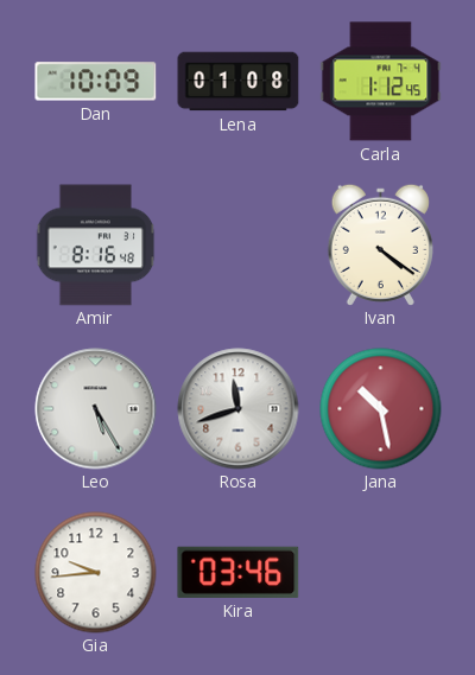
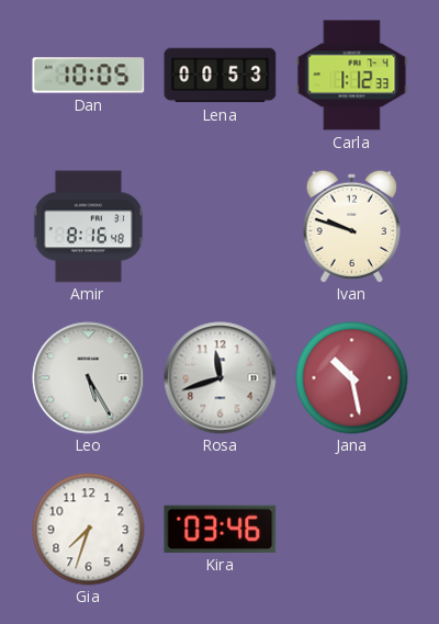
Dan: 10:09 -> 10:05 (89, 76)
Lena: 01:08 -> 00:53 (221, 76)
Carla: 1:12:45 -> 1:12:33 (352, 76)
Ivan: 4:21 -> 9:48 (351, 226)
Gia: 9:44 -> 7:33 (89, 530)
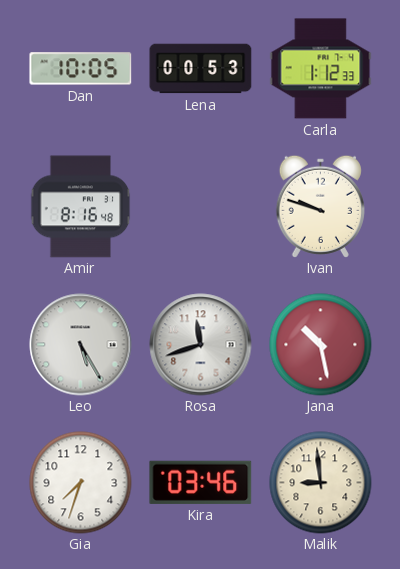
Malik: none -> 8:59 (321, 483)
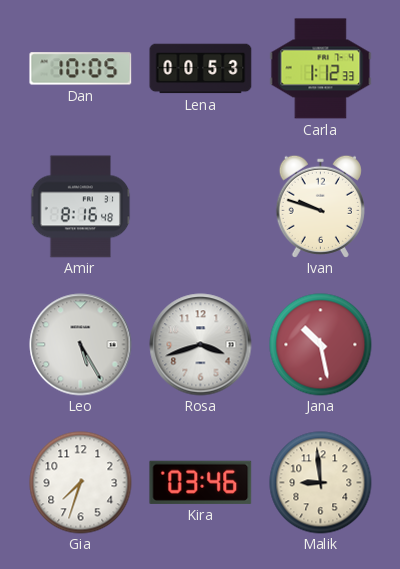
Rosa: 11:42 -> 3:42 (201, 345)
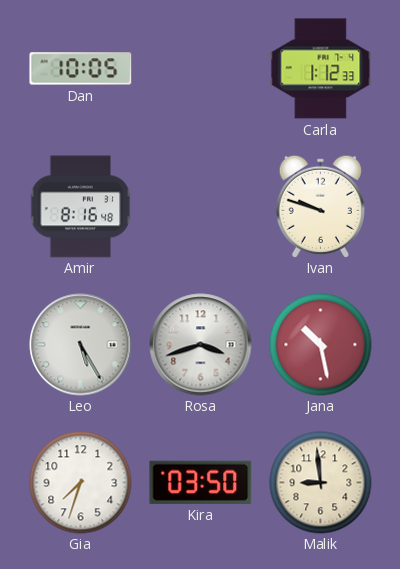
Lena: 00:53 -> none (201, 69)
Kira: 03:46 -> 03:50 (201, 482)
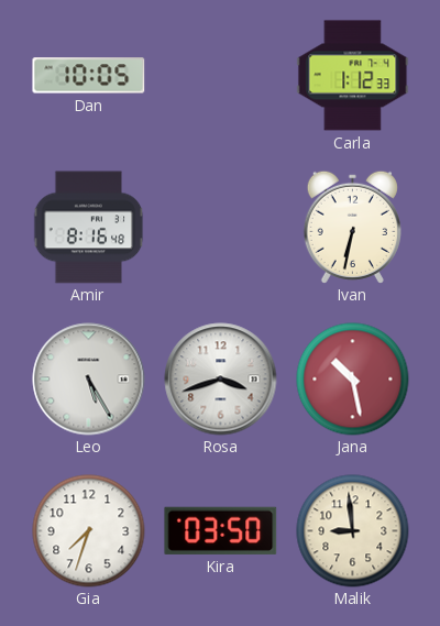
Ivan: 9:48 -> 6:32 (352, 227)
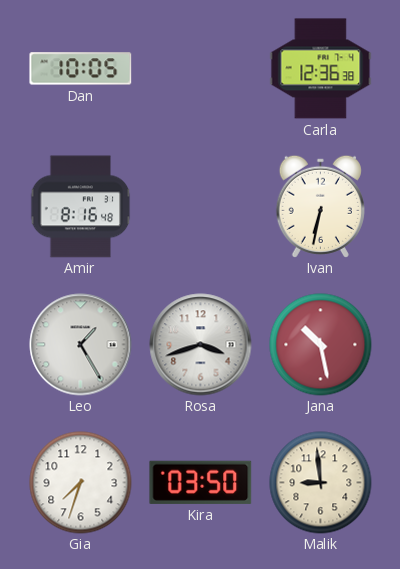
Carla: 1:12 -> 12:36 (321, 69)
Leo: 5:25 -> 1:25 (81, 345)
